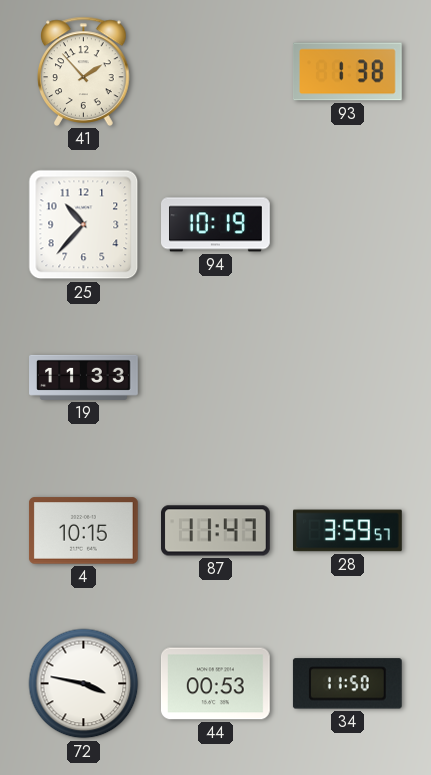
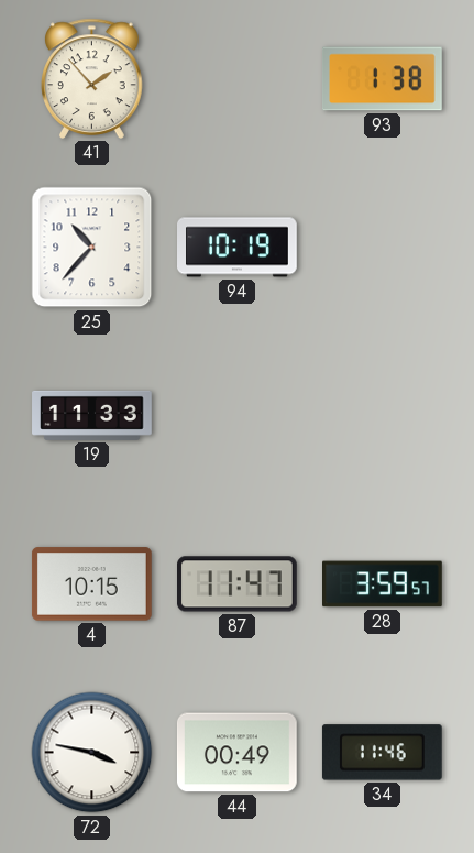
44: 00:53 -> 00:49 (236, 753)
34: 11:50 -> 11:46 (382, 753)
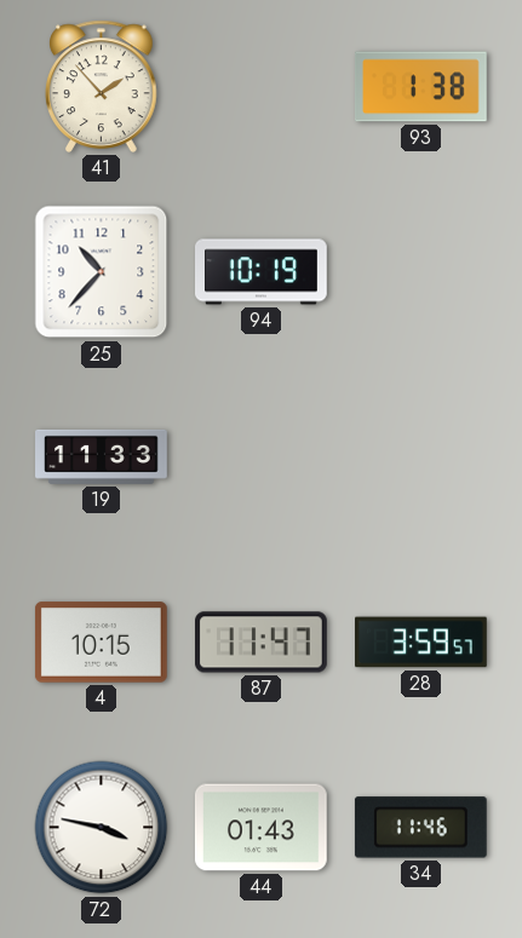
44: 00:49 -> 01:43 (260, 828)
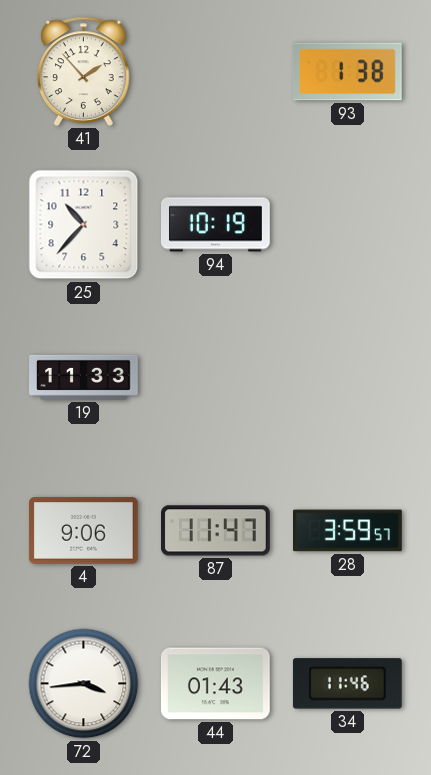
4: 10:15 -> 9:06 (83, 531)
72: 3:47 -> 3:44 (84, 684)
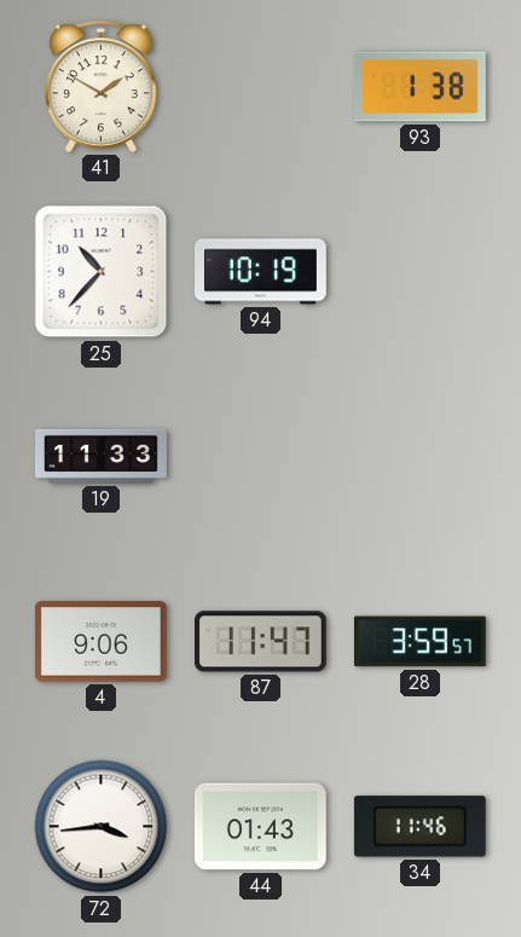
41: 1:53 -> 1:50 (102, 86)
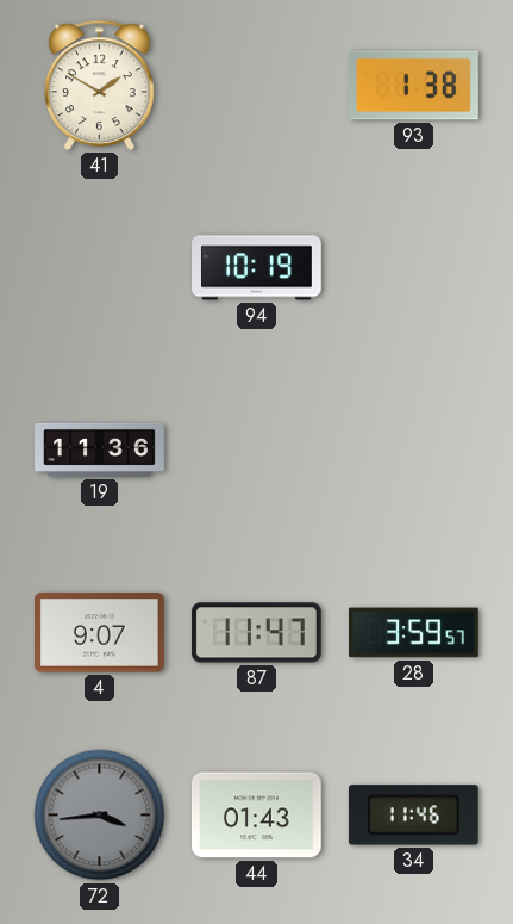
25: 10:37 -> none (102, 272)
19: 11:33 -> 11:36 (100, 449)
4: 9:06 -> 9:07 (99, 633)
72 dial: white -> grey (100, 816)
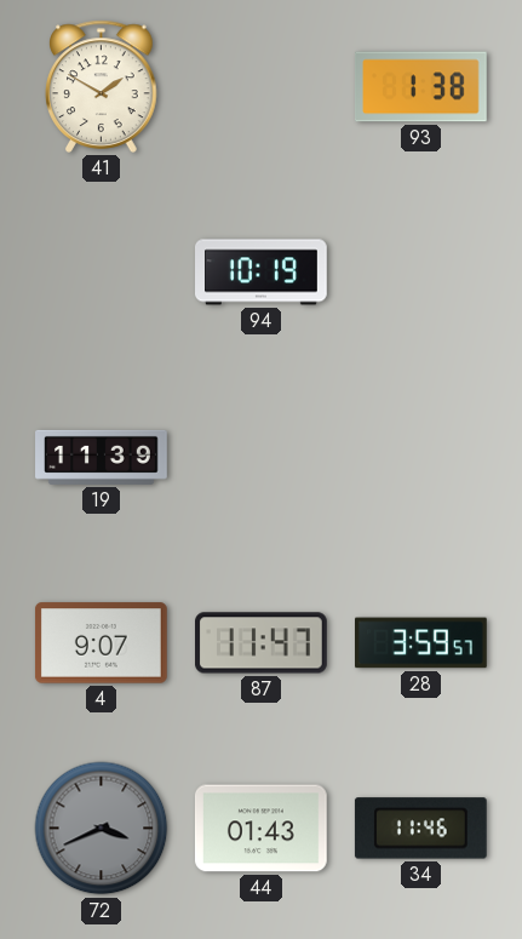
19: 11:36 -> 11:39 (102, 457)
72: 3:44 -> 3:41 (102, 829)
